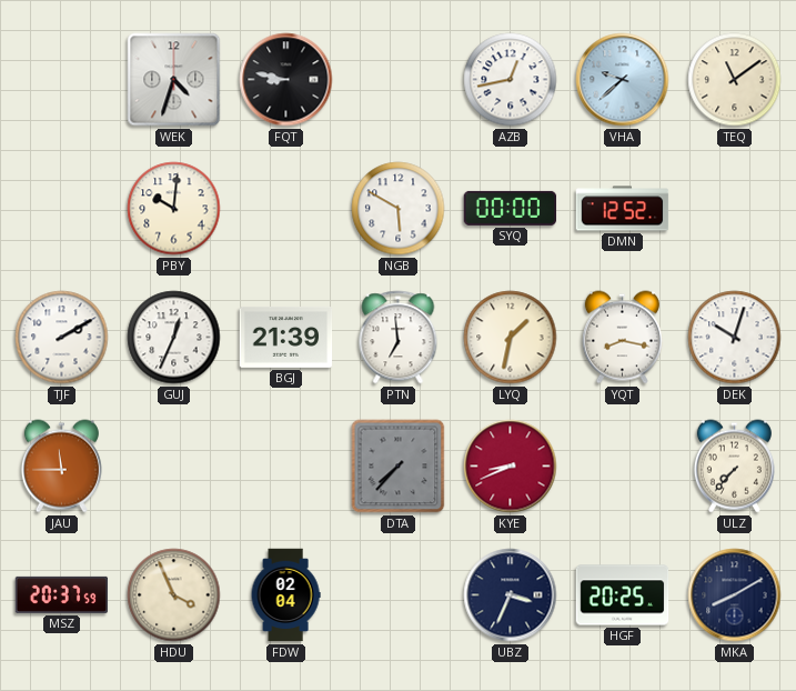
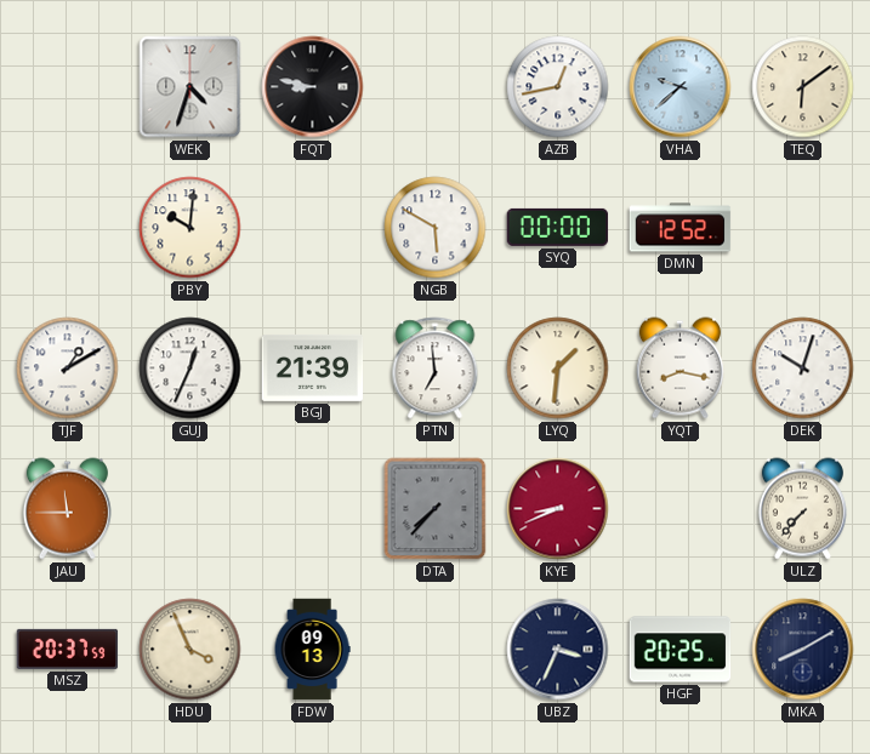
TEQ: 11:09 -> 6:09 (803, 87)
TJF: 2:10 -> 1:10 (68, 369)
LYQ: 1:32 -> 1:31 (558, 369)
FDW: 02:04 -> 09:13 (312, 650)
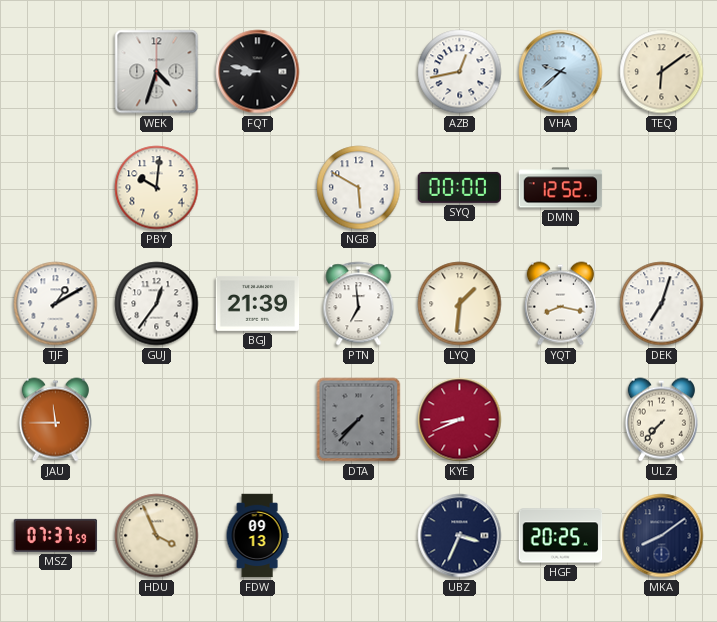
GUJ: 12:34 -> 12:36 (157, 304)
DEK: 10:03 -> 7:03 (662, 304)
MSZ: 20:37 -> 07:37 (56, 535)
MKA: 8:10 -> 8:09 (662, 536)
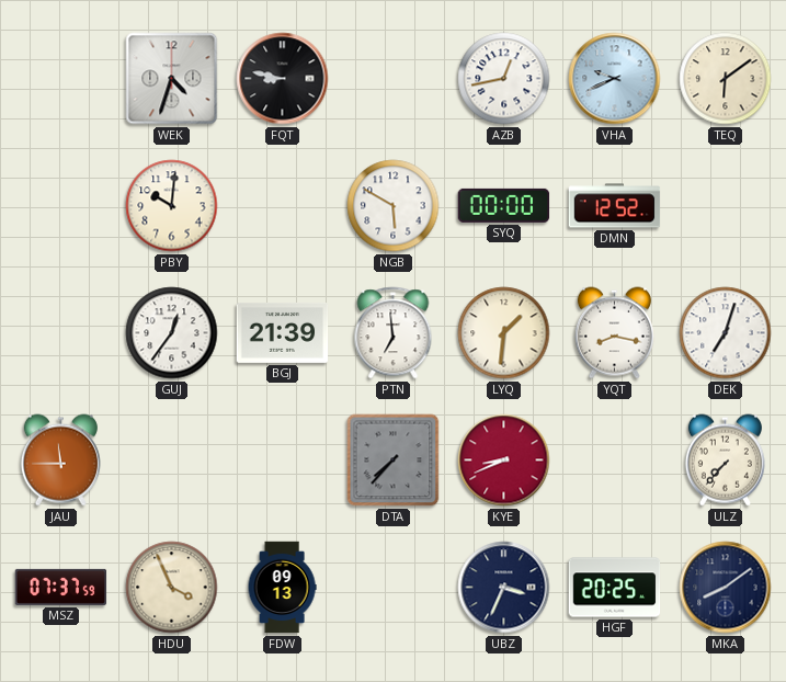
VHA: 9:38 -> 9:41 (615, 79)
TJF: 1:10 -> none (56, 304)
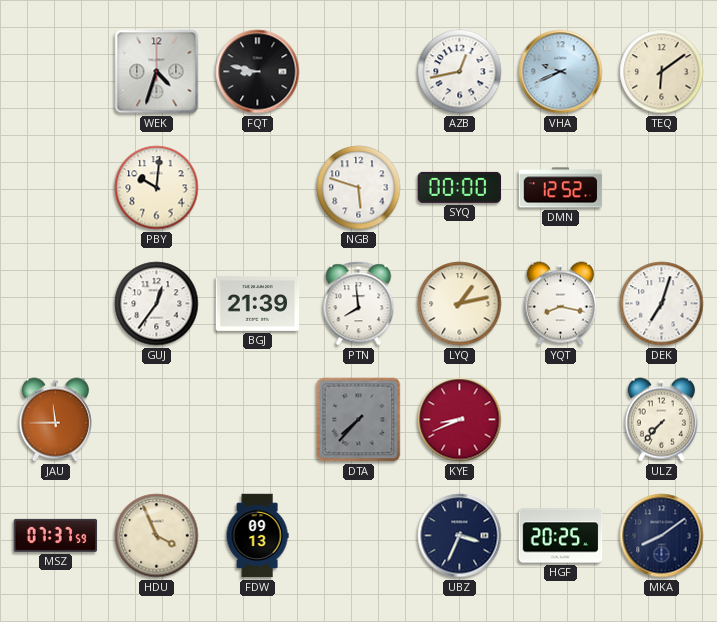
NGB: 5:50 -> 5:48 (359, 188)
PTN: 6:59 -> 7:59 (359, 304)
LYQ: 1:31 -> 1:13 (460, 304)
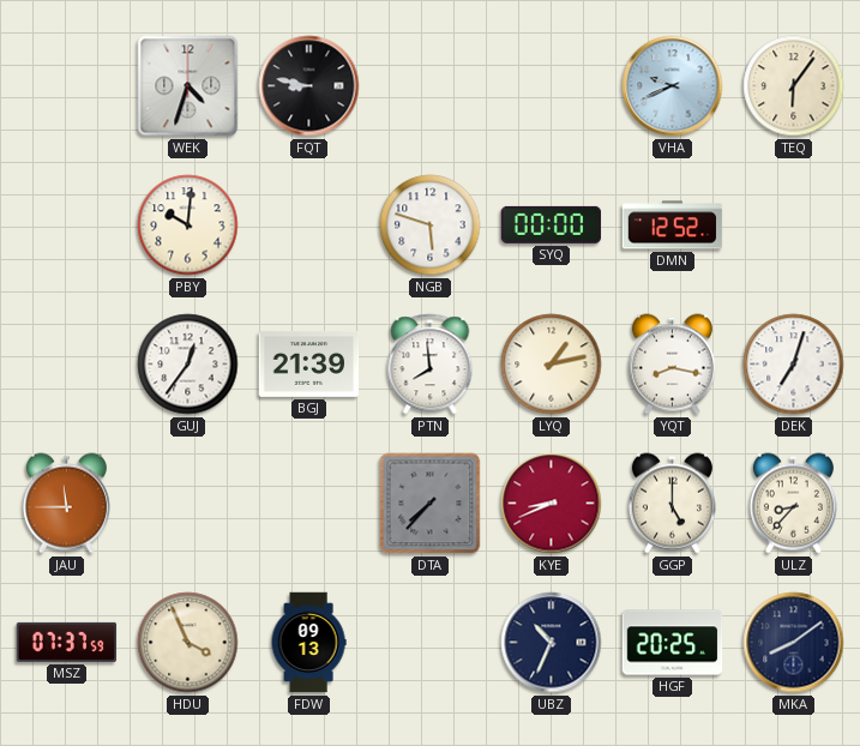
AZB: 12:43 -> none (460, 72)
TEQ: 6:09 -> 6:06 (794, 86)
GGP: none -> 5:00 (672, 504)
ULZ: 7:37 -> 8:37 (793, 504)
UBZ: 3:34 -> 10:34 (552, 643)
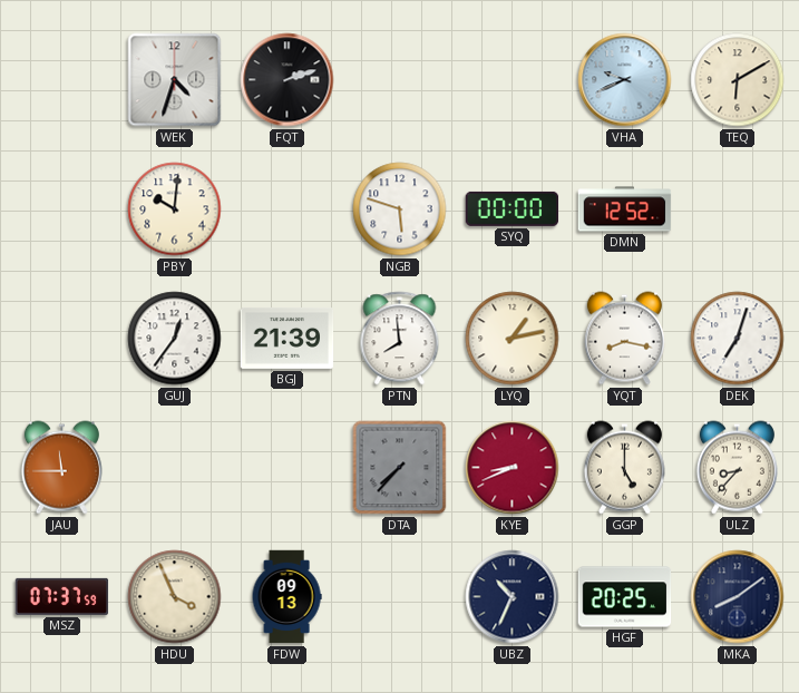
FQT: 8:47 -> 2:12 (288, 80)
TEQ: 6:06 -> 6:10 (738, 80)
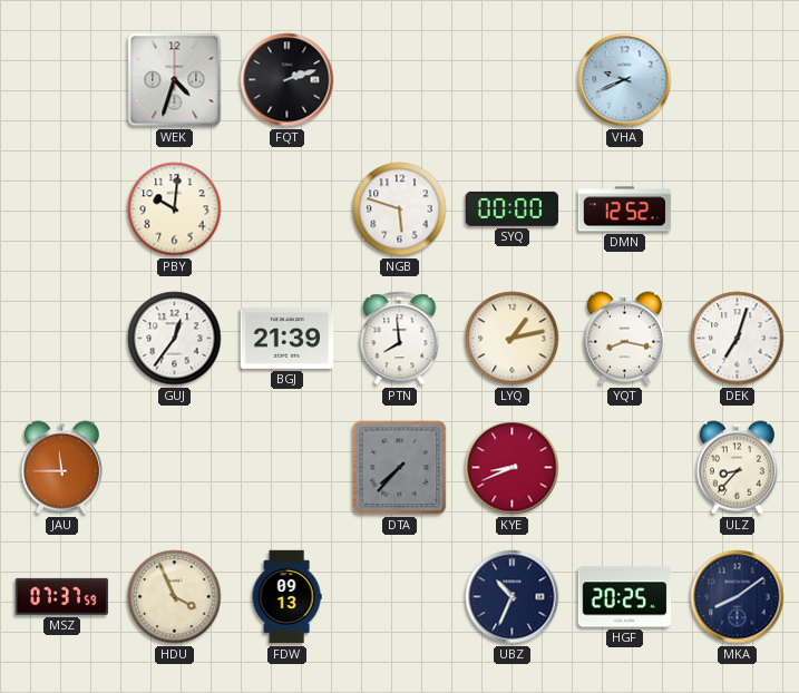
TEQ: 6:10 -> none (738, 80)
GGP: 5:00 -> none (624, 468)
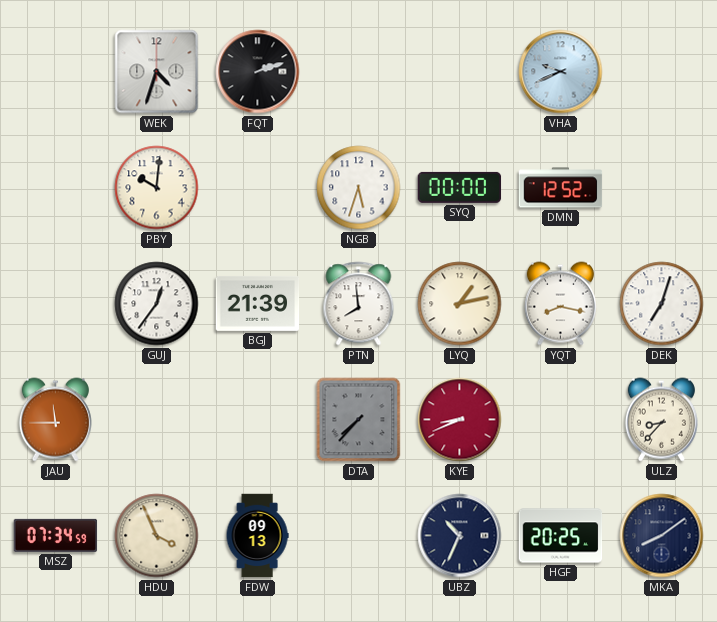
NGB: 5:48 -> 5:33 (359, 188)
MSZ: 07:37 -> 07:34 (56, 535)
